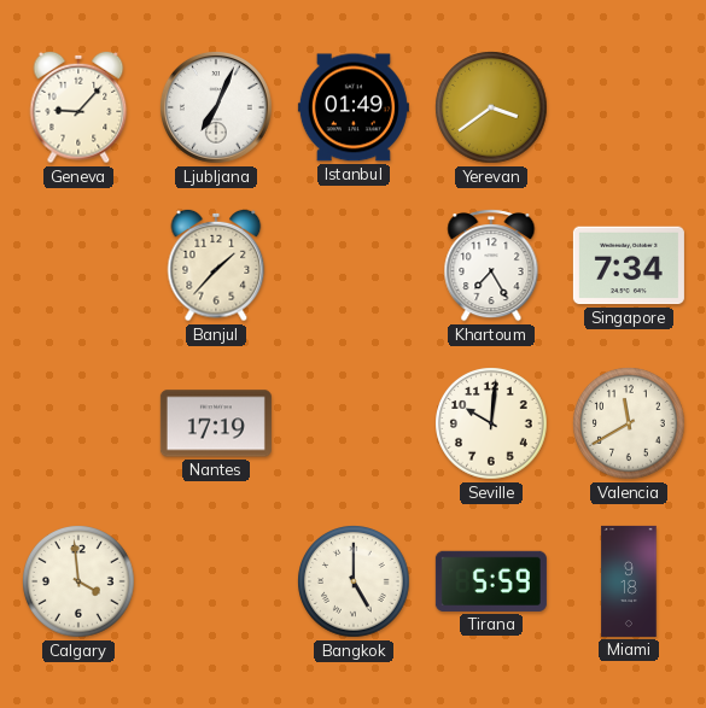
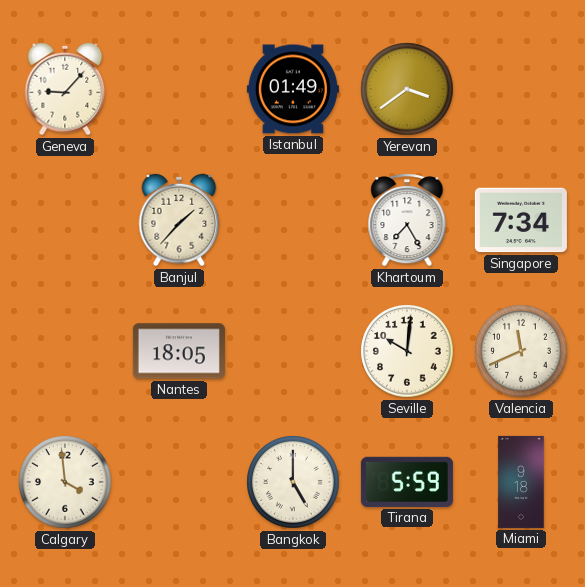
Ljubljana: 7:04 -> none (216, 107)
Nantes: 17:19 -> 18:05 (179, 351)
Valencia: 11:40 -> 11:41 (521, 351)
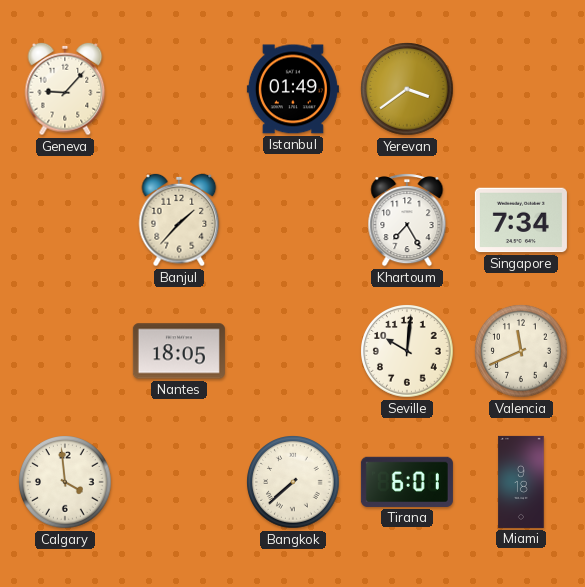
Bangkok: 5:00 -> 7:38 (293, 482)
Tirana: 5:59 -> 6:01 (407, 482)
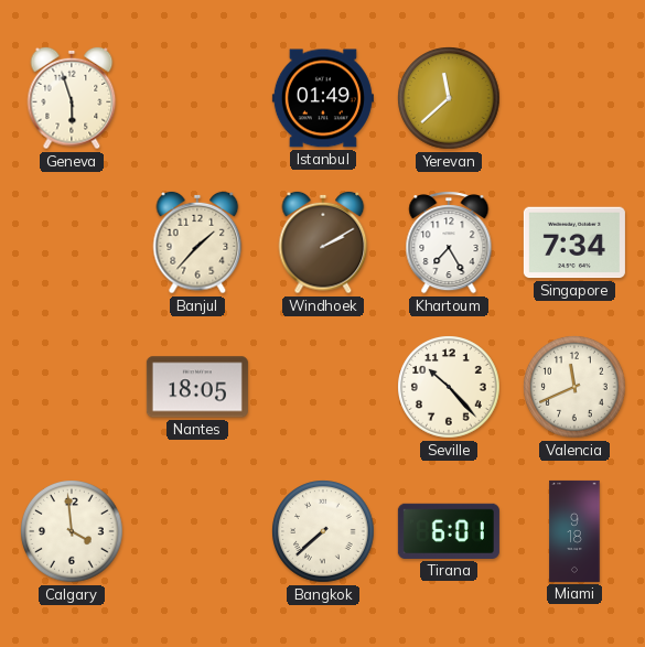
Geneva: 9:07 -> 5:57 (72, 98)
Yerevan: 3:39 -> 11:38 (449, 98)
Windhoek: none -> 2:10 (323, 242)
Seville: 10:01 -> 10:23 (449, 387)
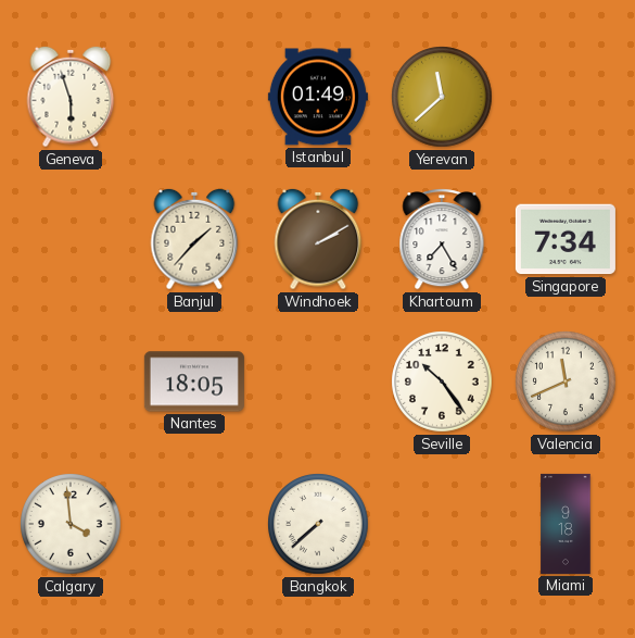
Seville: 10:23 -> 10:24 (442, 381)
Tirana: 6:01 -> none (449, 531)
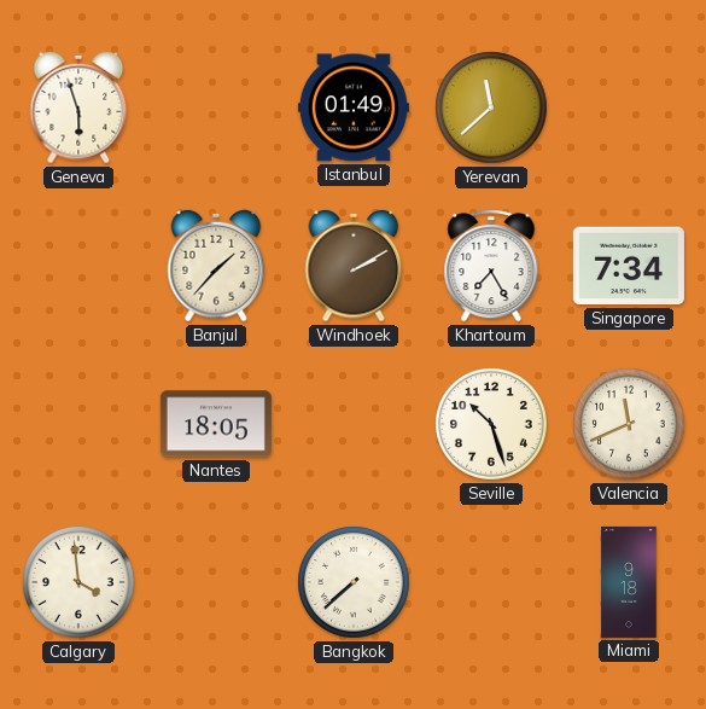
Seville: 10:24 -> 10:27 (491, 424)
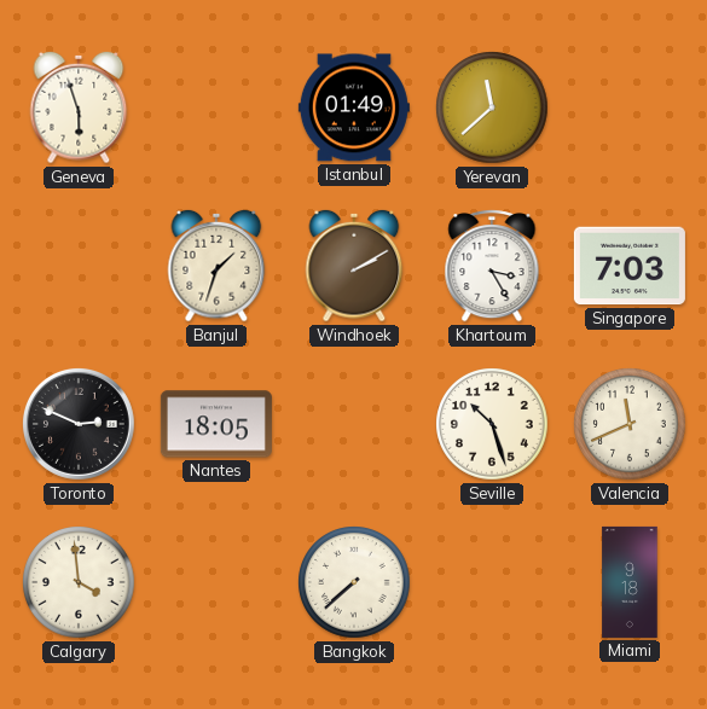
Banjul: 1:37 -> 1:33 (216, 266)
Khartoum: 7:25 -> 3:25 (492, 267)
Singapore: 7:34 -> 7:03 (630, 266)
Toronto: none -> 2:49 (79, 424)
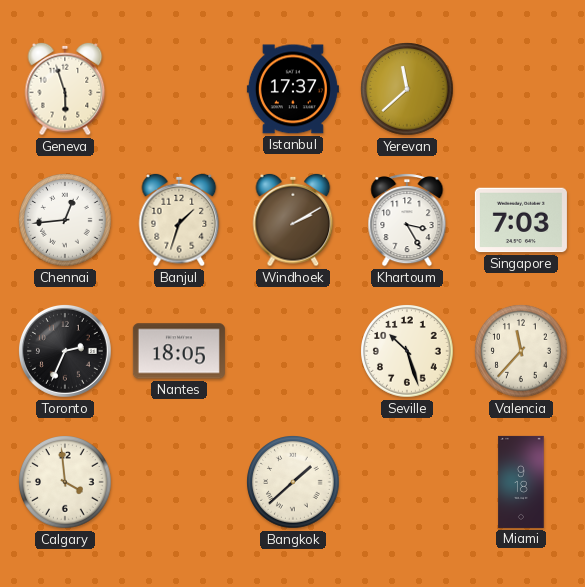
Istanbul: 01:49 -> 17:37 (293, 89)
Chennai: none -> 12:44 (65, 220)
Toronto: 2:49 -> 2:34 (65, 351)
Valencia: 11:41 -> 11:37 (521, 351)
Bangkok: 7:38 -> 1:38 (293, 482)
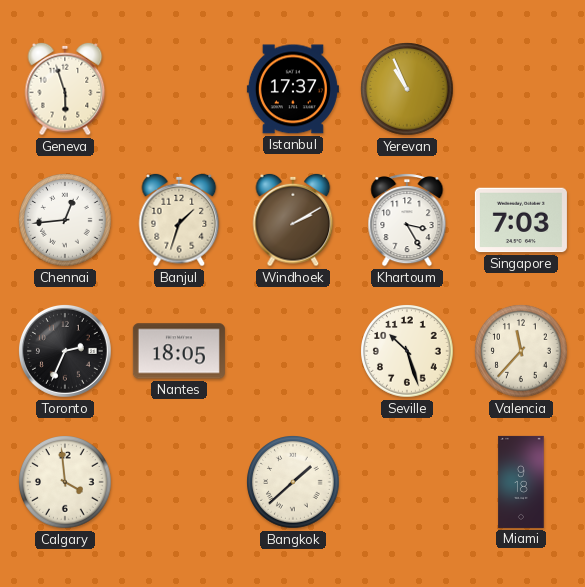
Yerevan: 11:38 -> 10:56 (407, 89)
